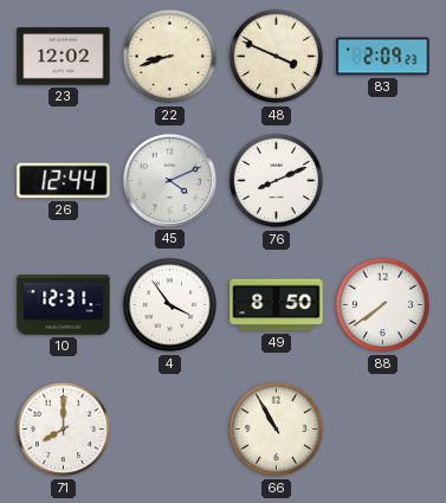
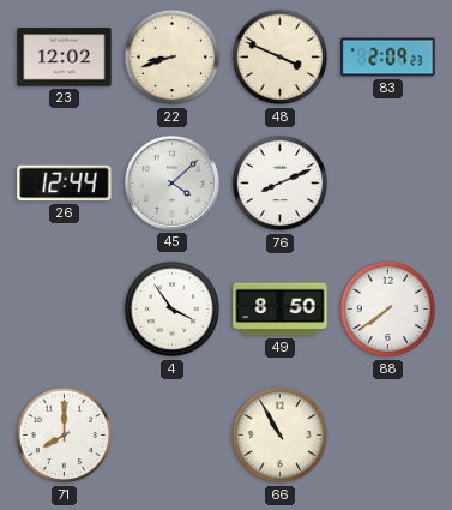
45: 4:11 -> 4:08 (171, 182)
10: 12:31 -> none (64, 305)
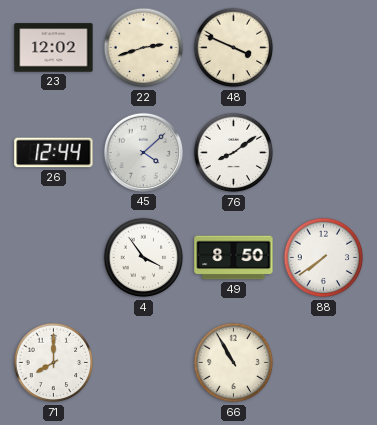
22: 8:42 -> 2:42 (144, 48)
83: 2:09 -> none (388, 58)
76: 8:11 -> 8:09 (234, 153)
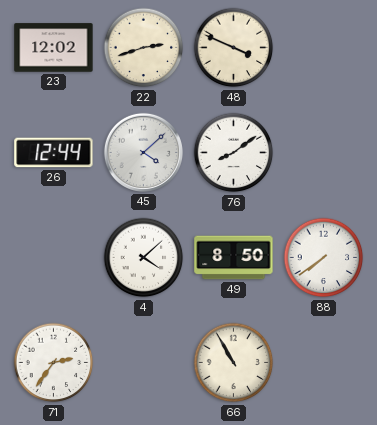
4: 3:54 -> 4:08 (144, 258)
71: 8:00 -> 2:36 (54, 363)
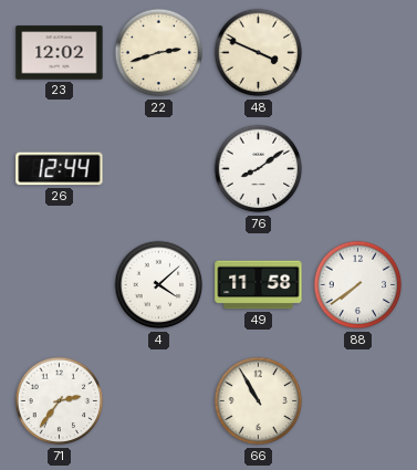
45: 4:08 -> none (143, 152)
49: 8:50 -> 11:58 (259, 285)
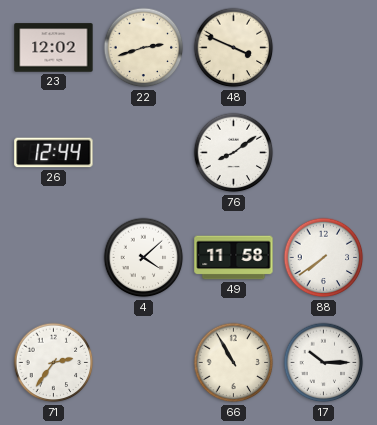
17: none -> 10:15 (324, 363)
